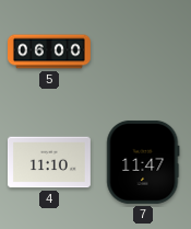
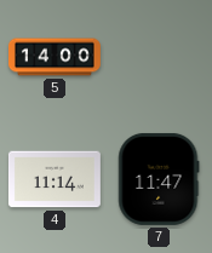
5: 06:00 -> 14:00 (56, 57)
4: 11:10 -> 11:14 (55, 179)
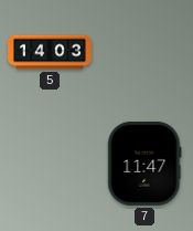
5: 14:00 -> 14:03 (51, 52)
4: 11:14 -> none (55, 179)
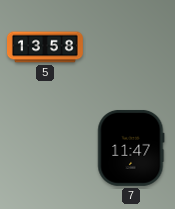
5: 14:03 -> 13:58 (46, 47)
